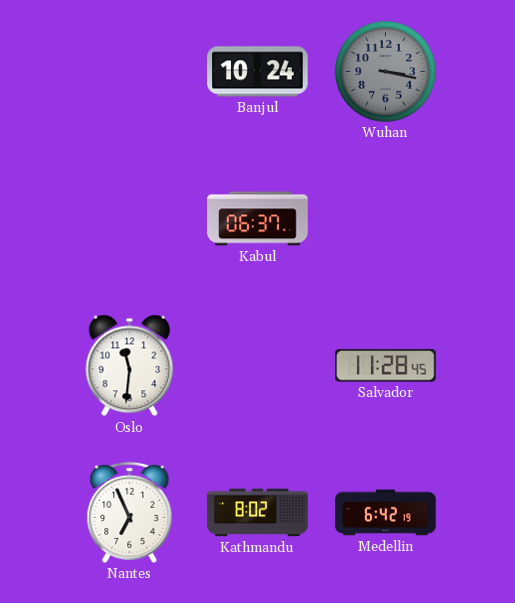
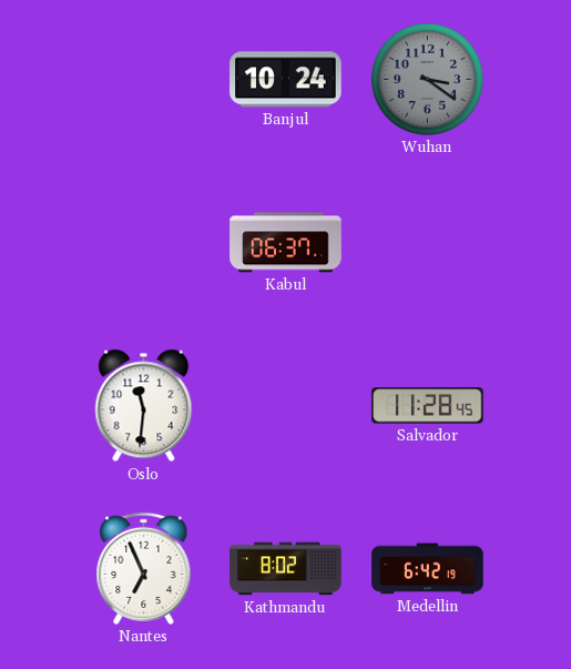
Wuhan: 3:17 -> 3:21 (427, 79)
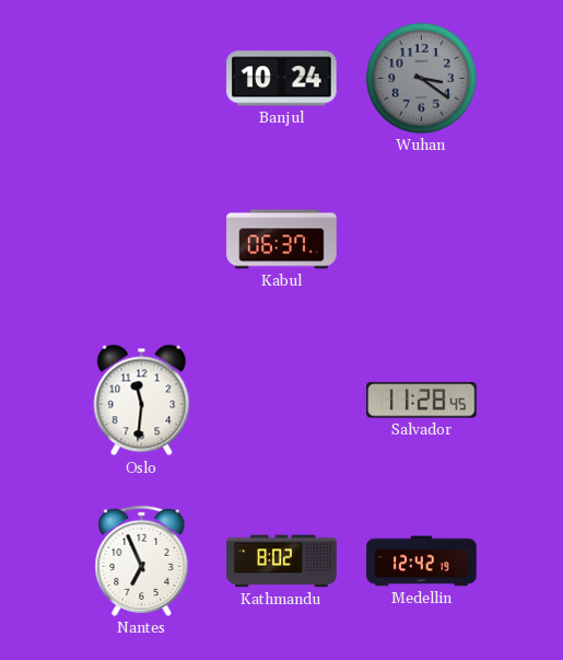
Medellin: 6:42 -> 12:42 (422, 561)
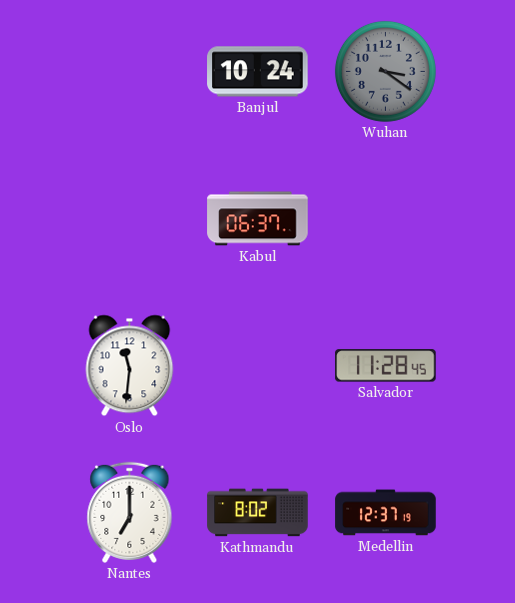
Nantes: 6:56 -> 7:00 (130, 512)
Medellin: 12:42 -> 12:37 (386, 513)
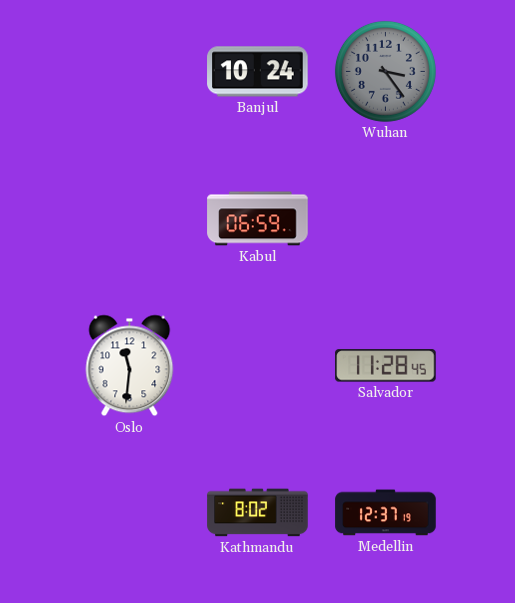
Wuhan: 3:21 -> 3:24 (385, 71)
Kabul: 06:37 -> 06:59 (258, 219)
Nantes: 7:00 -> none (130, 512)
